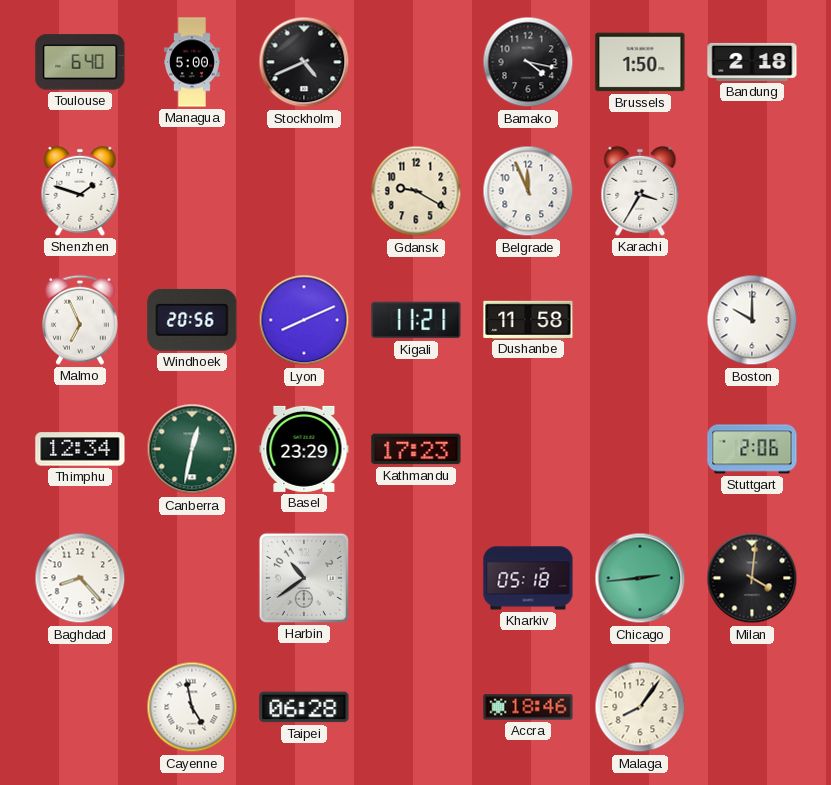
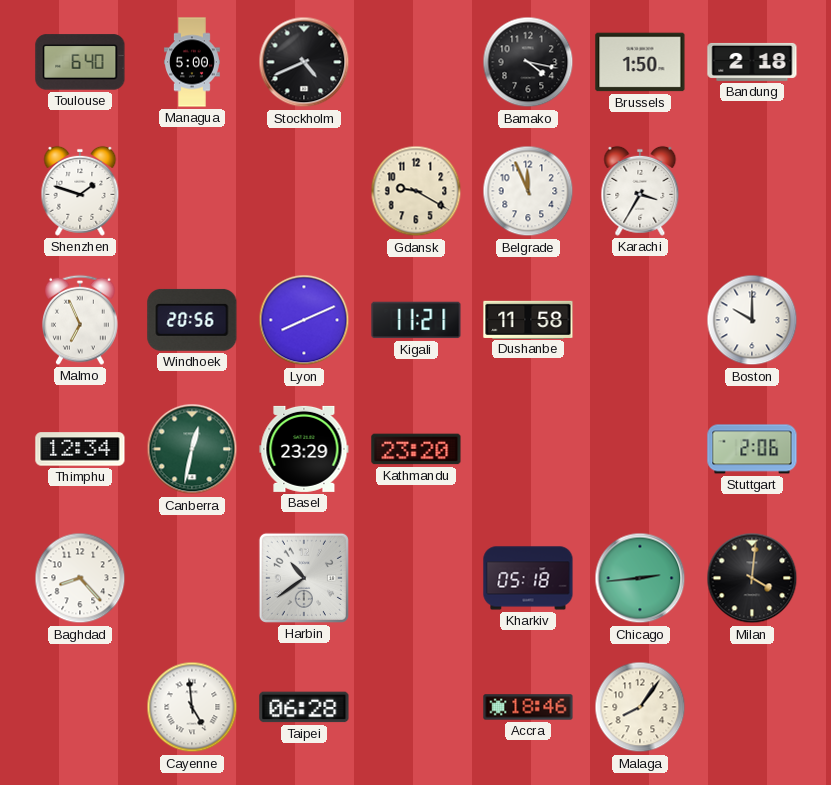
Kathmandu: 17:23 -> 23:20 (416, 449)
Cayenne: 4:58 -> 4:59 (192, 707)
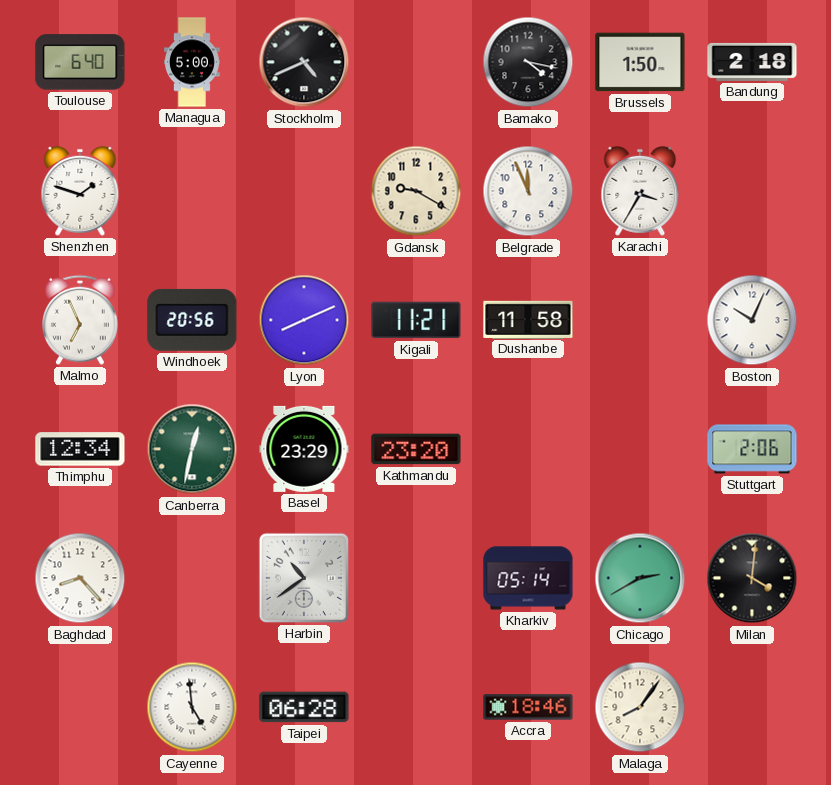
Boston: 10:00 -> 10:04 (752, 320)
Kharkiv: 05:18 -> 05:14 (528, 578)
Chicago: 2:44 -> 2:40 (640, 578)
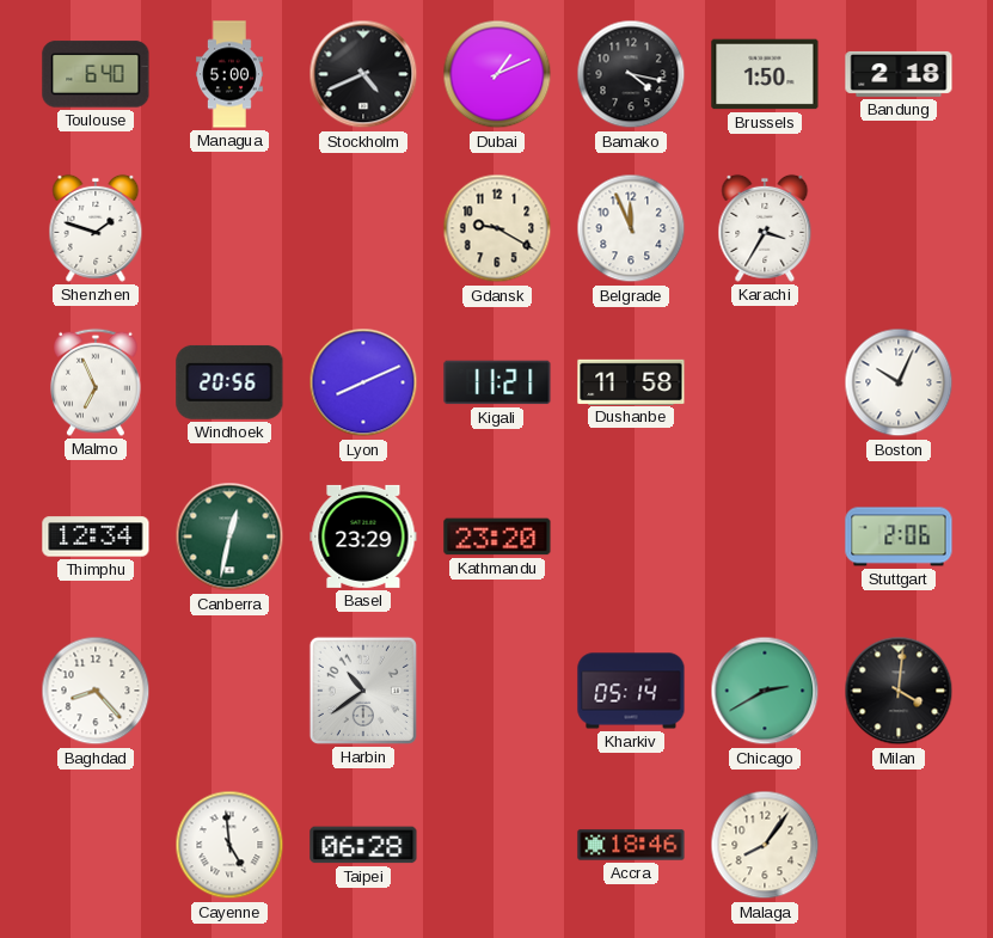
Dubai: none -> 1:11 (497, 74)
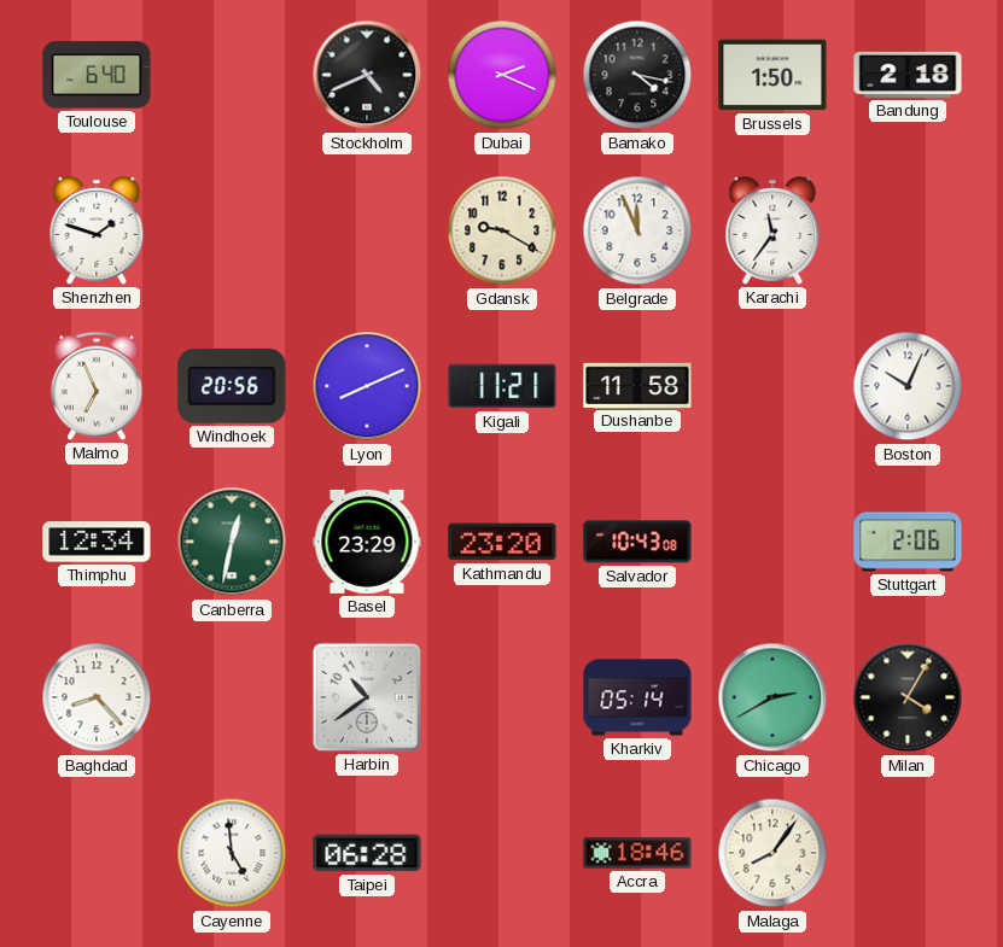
Managua: 5:00 -> none (231, 74)
Dubai: 1:11 -> 2:19 (502, 75)
Karachi: 3:35 -> 11:36 (772, 230)
Salvador: none -> 10:43 (637, 542)
Milan: 4:01 -> 4:05 (908, 697)
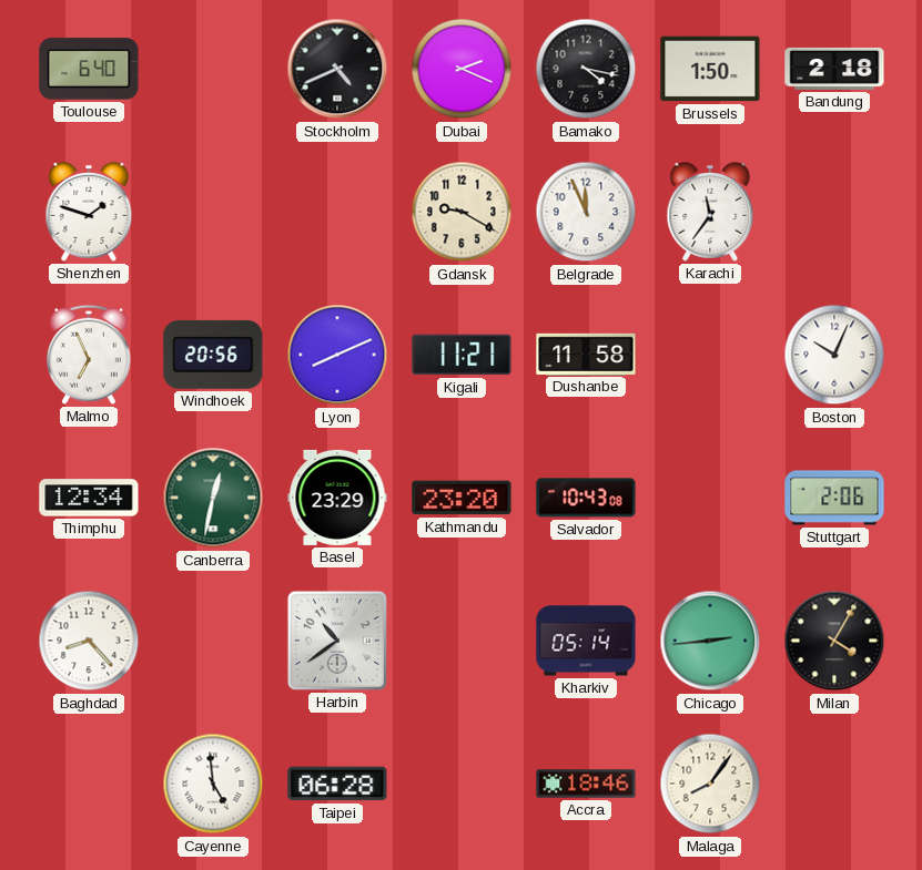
Chicago: 2:40 -> 2:44 (710, 641)
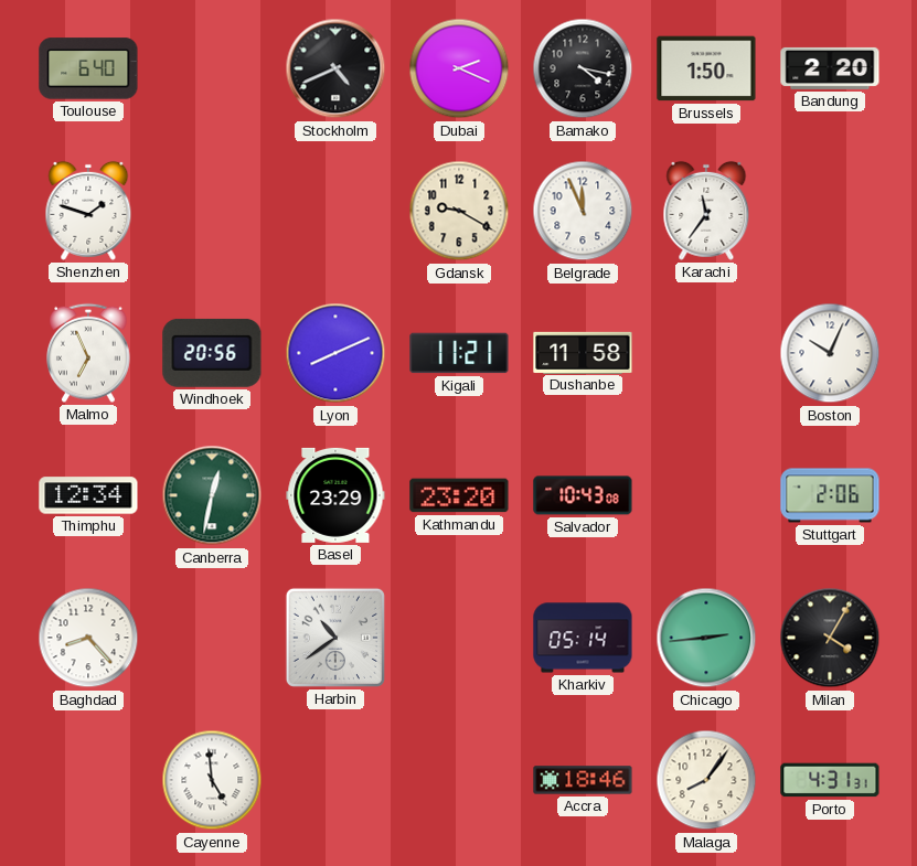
Bandung: 2:18 -> 2:20 (830, 68)
Taipei: 06:28 -> none (337, 784)
Porto: none -> 4:31 (830, 780)
